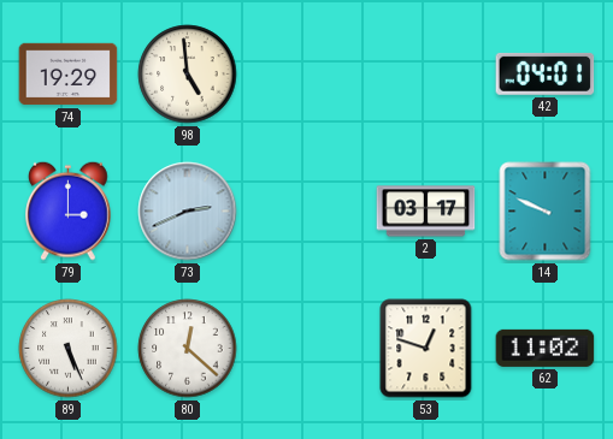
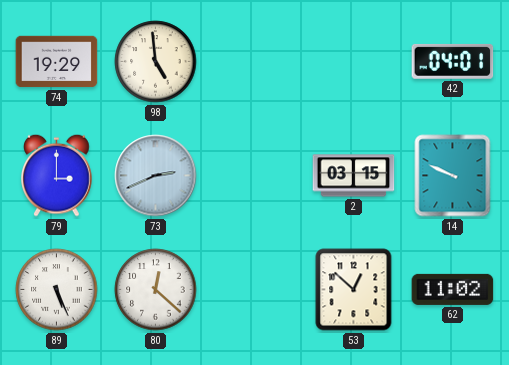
2: 03:17 -> 03:15 (354, 176)
53: 12:48 -> 12:52 (354, 290)
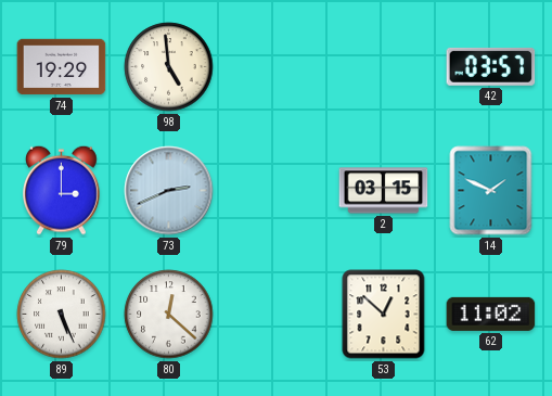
42: 04:01 -> 03:57 (491, 66)
14: 9:49 -> 1:49 (491, 191)
